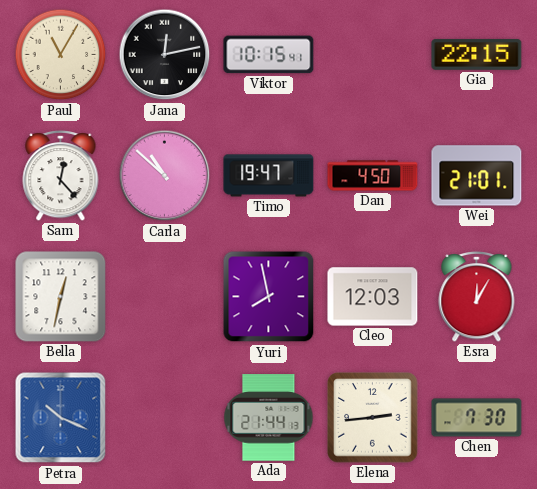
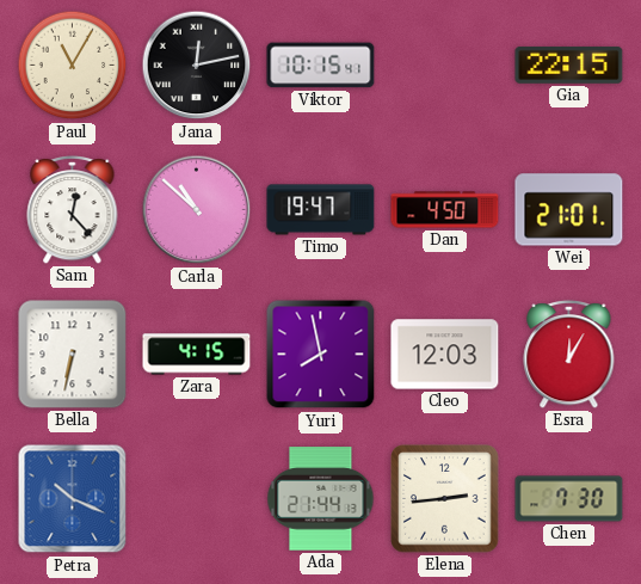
Bella: 12:32 -> 6:32 (73, 355)
Zara: none -> 4:15 (197, 355)
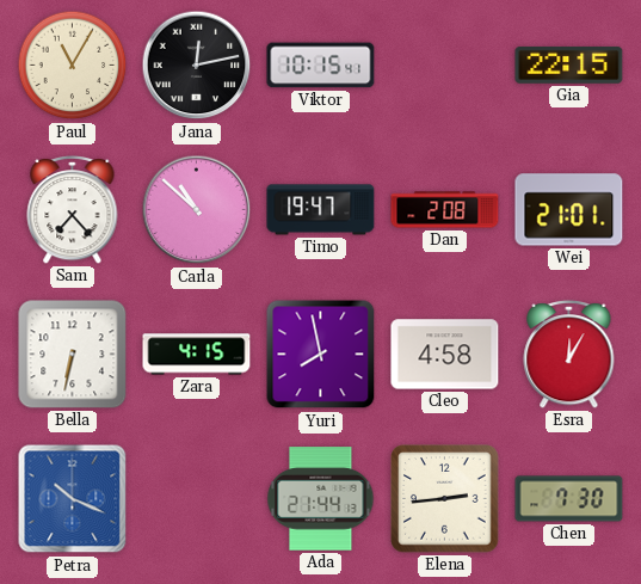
Sam: 12:23 -> 7:23 (73, 209)
Dan: 4:50 -> 2:08 (445, 210)
Cleo: 12:03 -> 4:58 (445, 355)
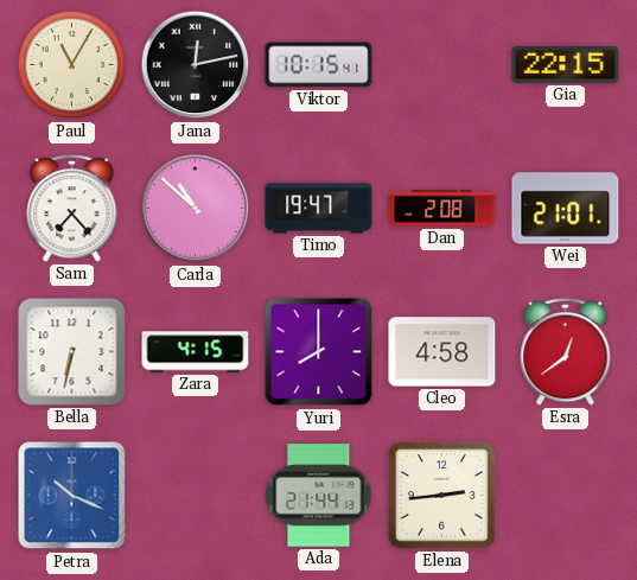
Yuri: 7:58 -> 8:00 (319, 352)
Esra: 12:05 -> 12:39 (566, 351)
Chen: 7:30 -> none (569, 499)
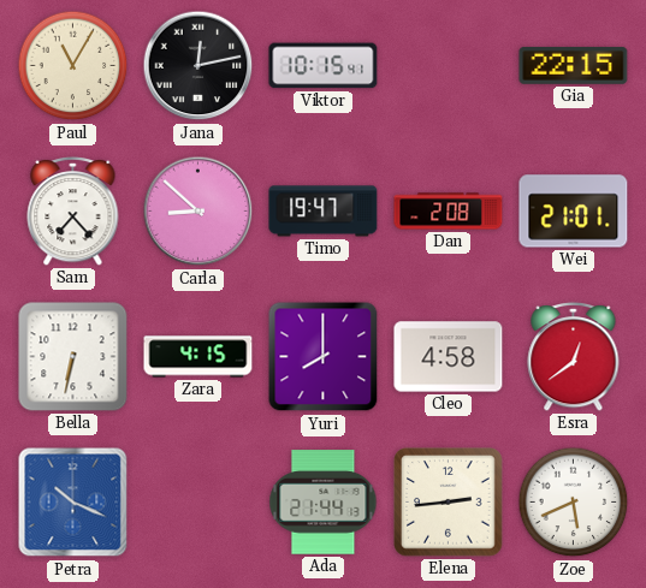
Carla: 10:52 -> 8:52 (198, 212)
Zoe: none -> 5:41 (574, 503)
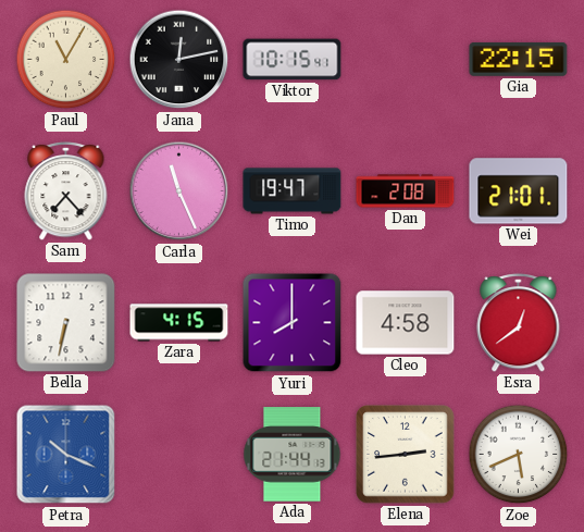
Carla: 8:52 -> 11:26 (179, 191)
